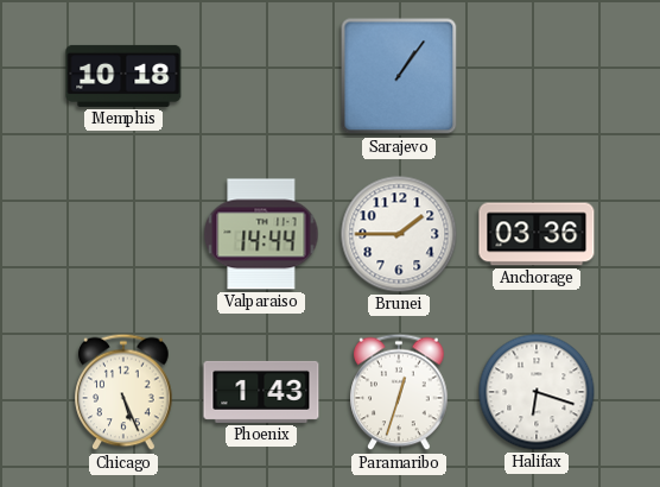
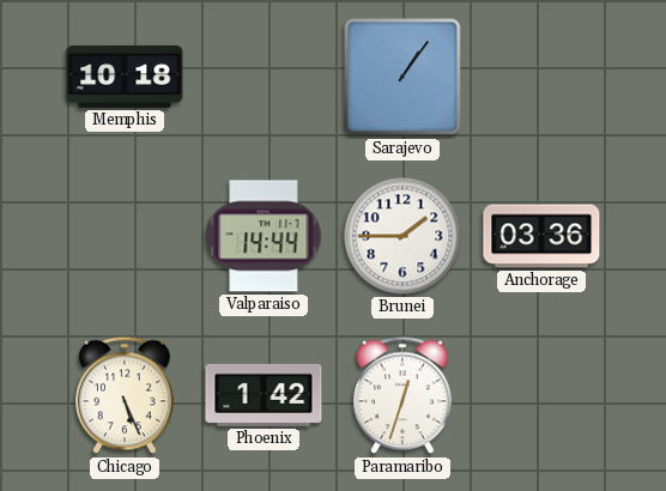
Phoenix: 1:43 -> 1:42 (264, 395)
Halifax: 6:18 -> none (537, 392)
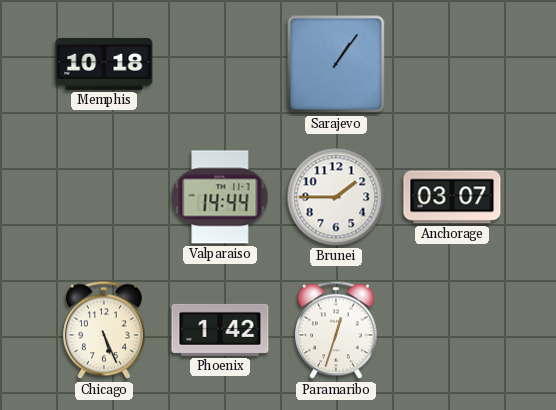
Anchorage: 03:36 -> 03:07 (452, 197)
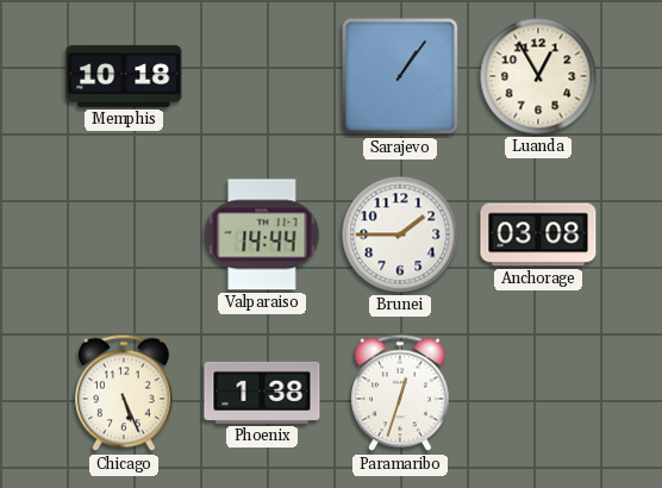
Luanda: none -> 12:55 (538, 76)
Anchorage: 03:07 -> 03:08 (538, 234)
Phoenix: 1:42 -> 1:38 (262, 393)
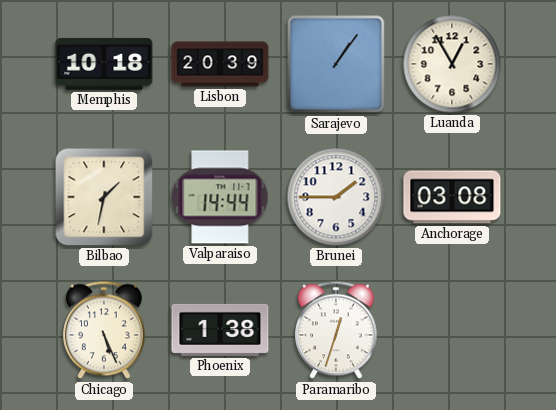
Lisbon: none -> 20:39 (220, 64)
Bilbao: none -> 1:32 (104, 197)
